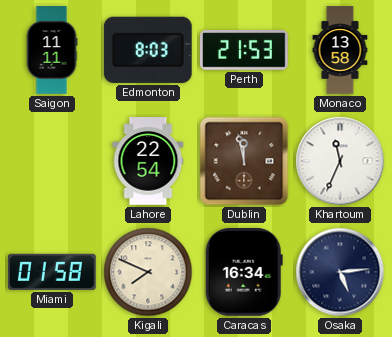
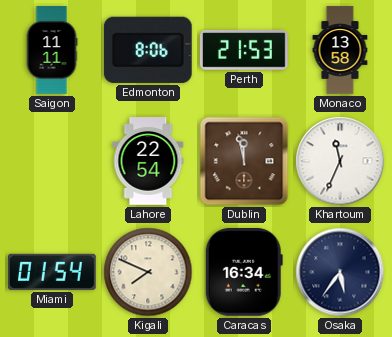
Edmonton: 8:03 -> 8:06 (148, 50)
Miami: 01:58 -> 01:54 (53, 272)
Osaka: 5:14 -> 5:36 (340, 272)
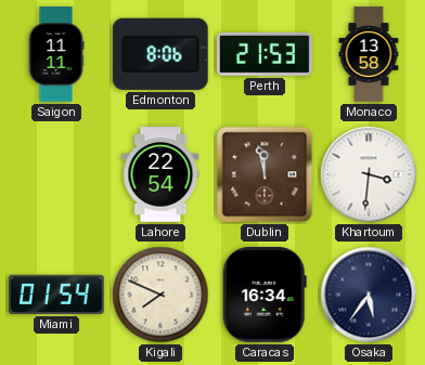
Khartoum: 11:34 -> 3:31 (369, 174)
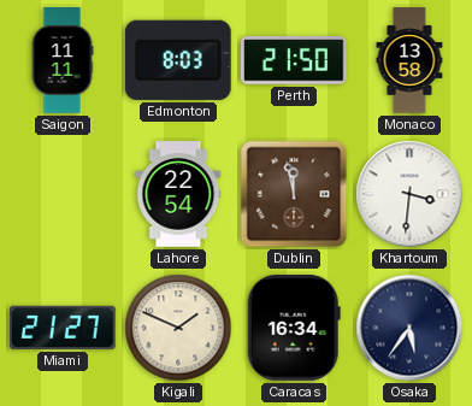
Edmonton: 8:06 -> 8:03 (178, 60)
Perth: 21:53 -> 21:50 (295, 61)
Miami: 01:54 -> 21:27 (64, 328)
Kigali: 7:49 -> 1:49 (178, 328)
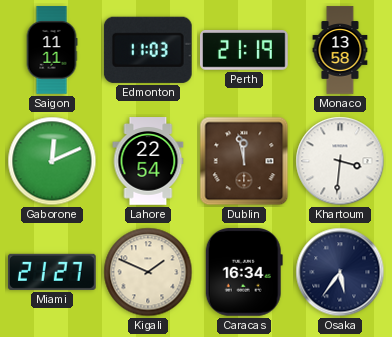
Edmonton: 8:03 -> 11:03 (148, 50)
Perth: 21:50 -> 21:19 (245, 51)
Gaborone: none -> 12:11 (52, 161)
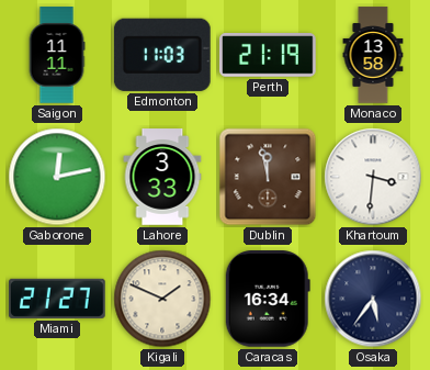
Gaborone: 12:11 -> 12:13 (57, 177)
Lahore: 22:54 -> 3:33 (162, 177)
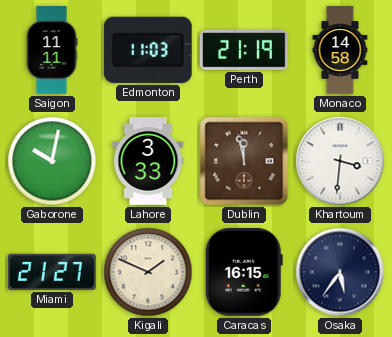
Monaco: 13:58 -> 14:58 (340, 50)
Gaborone: 12:13 -> 10:02 (52, 161)
Caracas: 16:34 -> 16:15 (244, 273)
